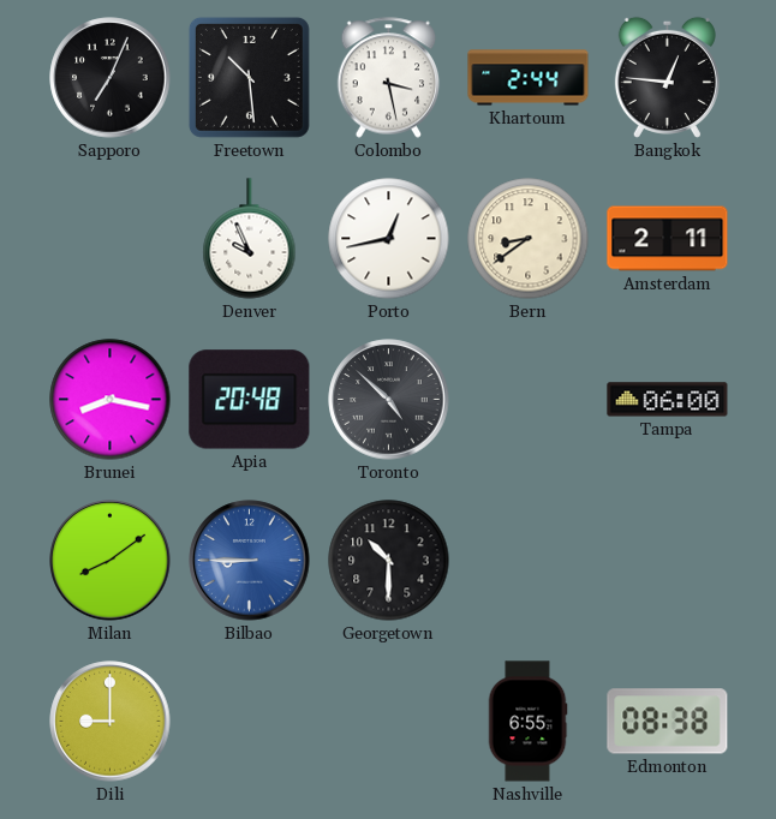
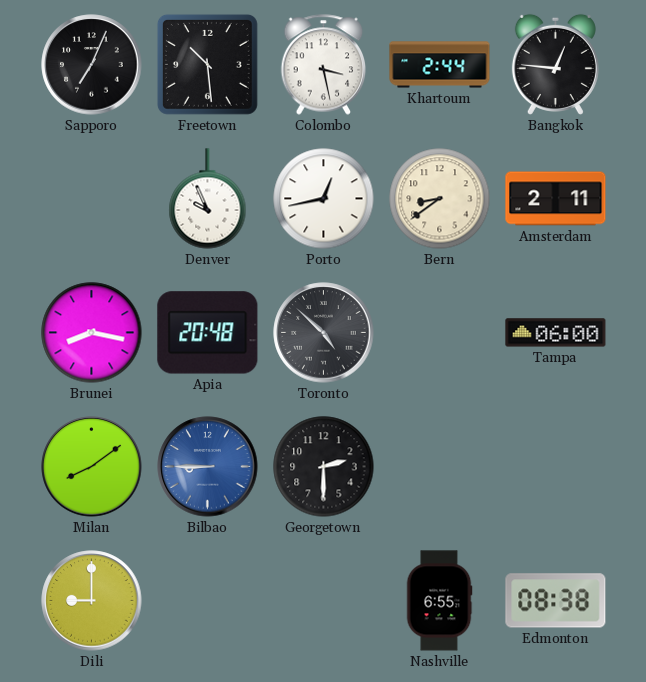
Georgetown: 10:30 -> 2:30 (324, 467)
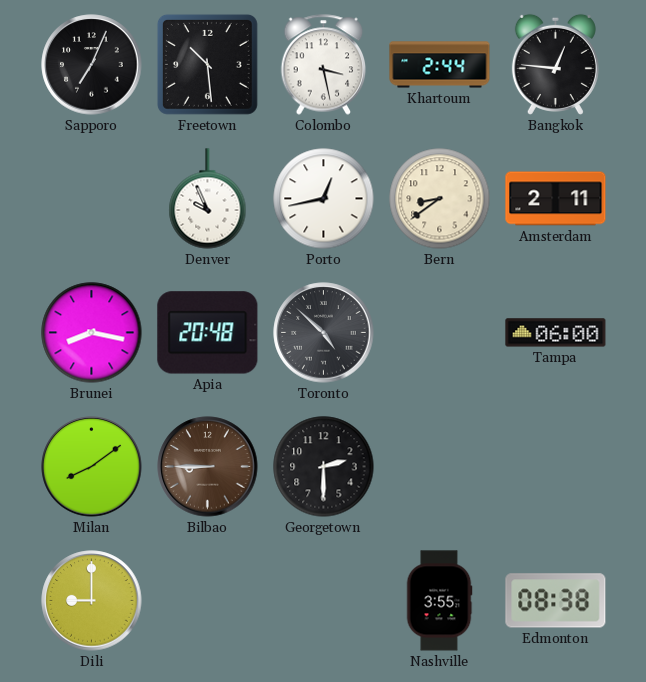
Bilbao dial: blue -> brown (208, 467)
Nashville: 6:55 -> 3:55 (439, 601)
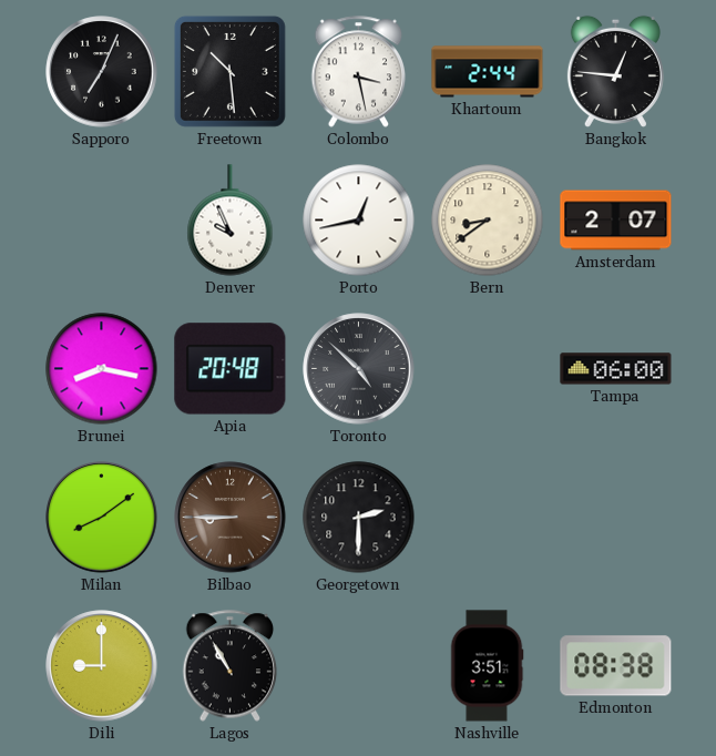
Amsterdam: 2:11 -> 2:07 (616, 221)
Lagos: none -> 10:55 (231, 666)
Nashville: 3:55 -> 3:51 (487, 666)
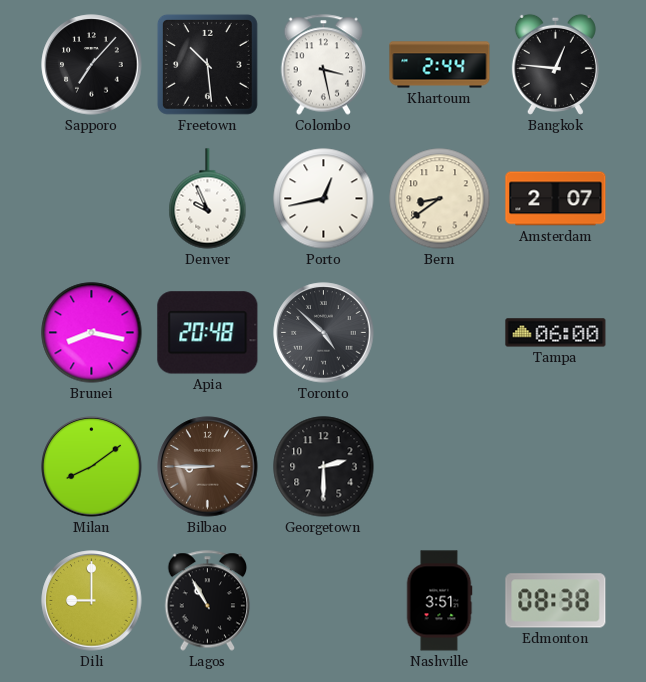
Sapporo: 7:04 -> 7:07 (92, 65)
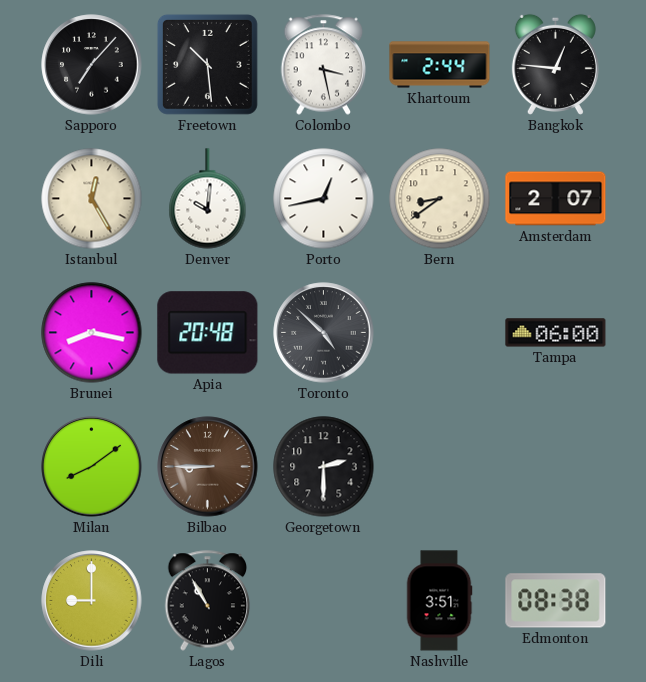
Istanbul: none -> 12:25 (92, 199)
Denver: 9:56 -> 10:01 (208, 199)
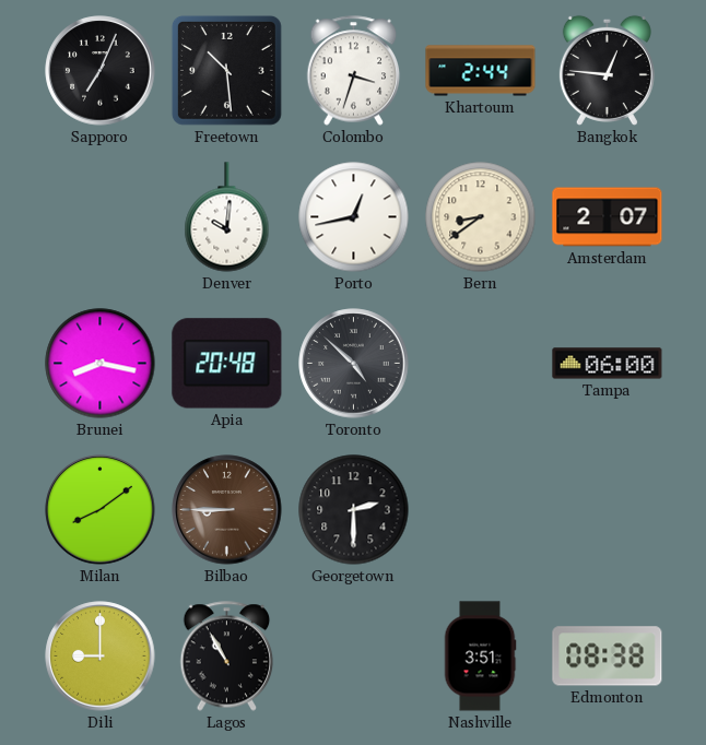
Sapporo: 7:07 -> 7:04 (101, 71)
Colombo: 3:28 -> 3:33 (354, 71)
Istanbul: 12:25 -> none (92, 199)
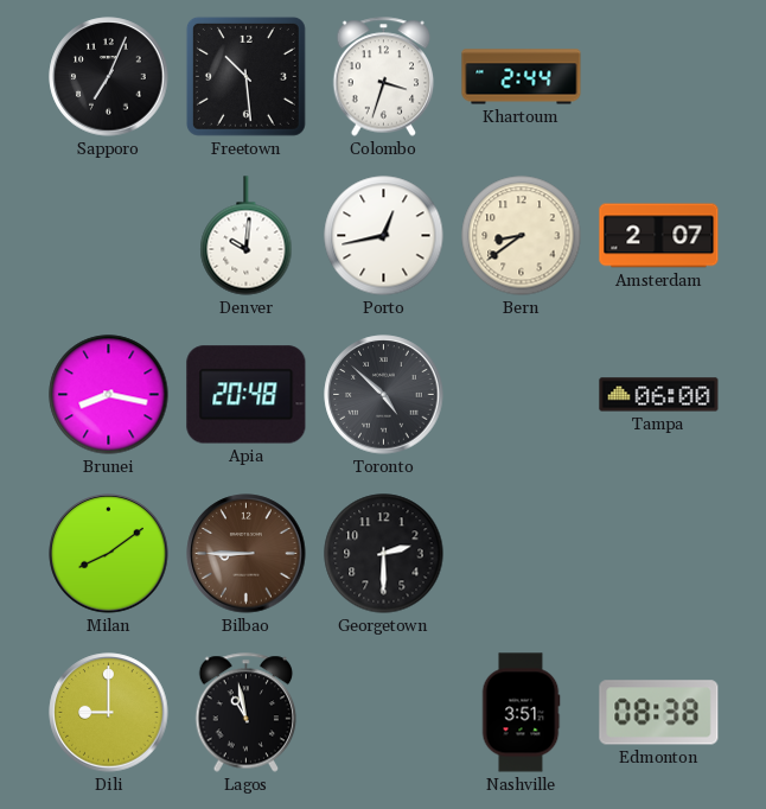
Bangkok: 12:46 -> none (607, 70)
Lagos: 10:55 -> 10:58 (247, 713)
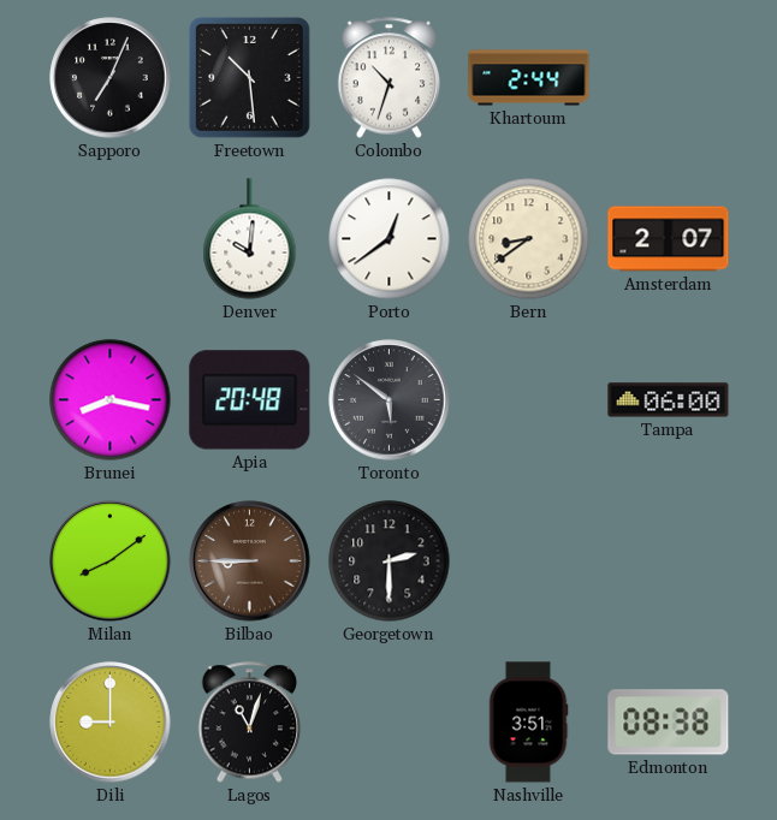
Colombo: 3:33 -> 10:33 (390, 78)
Porto: 12:43 -> 12:39 (390, 239)
Toronto: 4:52 -> 5:51 (390, 400)
Lagos: 10:58 -> 11:03 (250, 723)
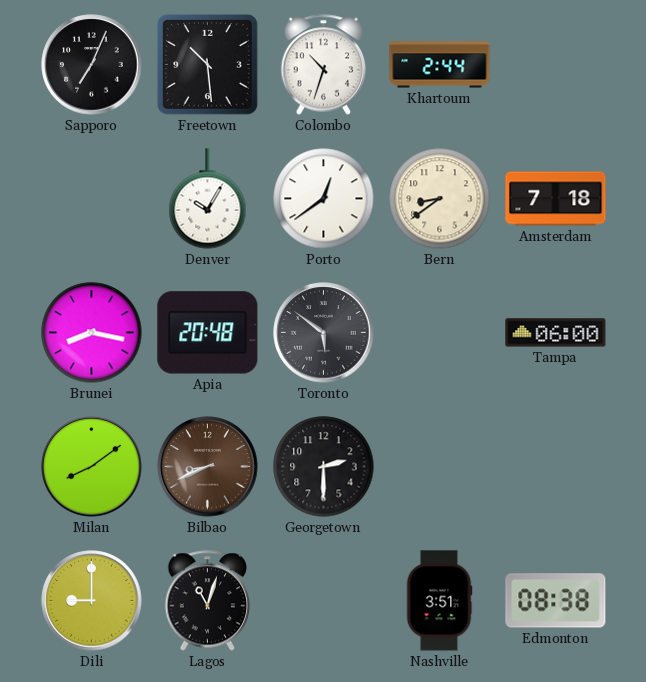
Denver: 10:01 -> 10:05 (208, 199)
Amsterdam: 2:07 -> 7:18 (556, 199)
Bilbao: 8:45 -> 8:41 (208, 467)
